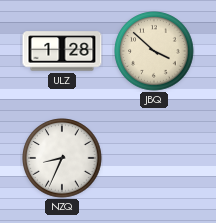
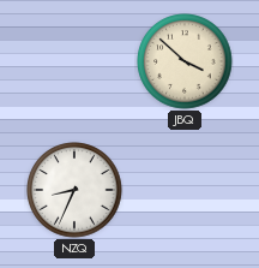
ULZ: 1:28 -> none (62, 51)
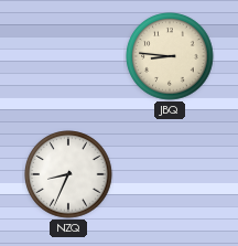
JBQ: 3:52 -> 8:46 (170, 56)
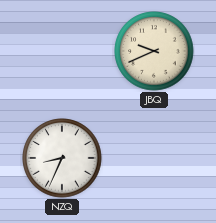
JBQ: 8:46 -> 9:41 (154, 51)
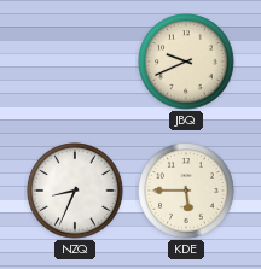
KDE: none -> 5:45 (186, 191)
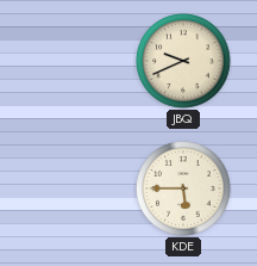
NZQ: 8:34 -> none (75, 191)
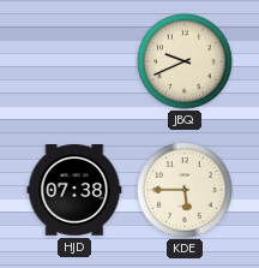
HJD: none -> 07:38 (74, 191)
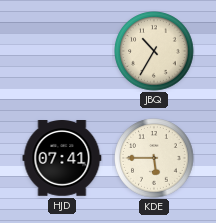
JBQ: 9:41 -> 10:35 (154, 51)
HJD: 07:38 -> 07:41 (62, 159)
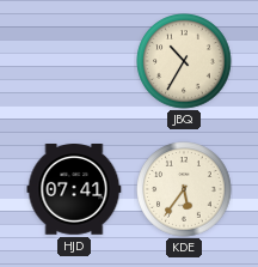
KDE: 5:45 -> 5:36 (184, 189)
